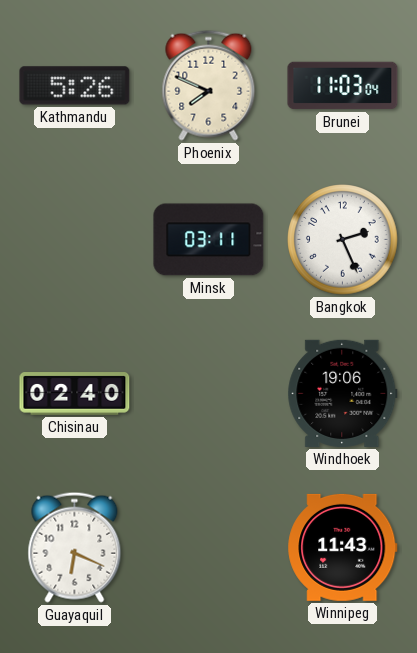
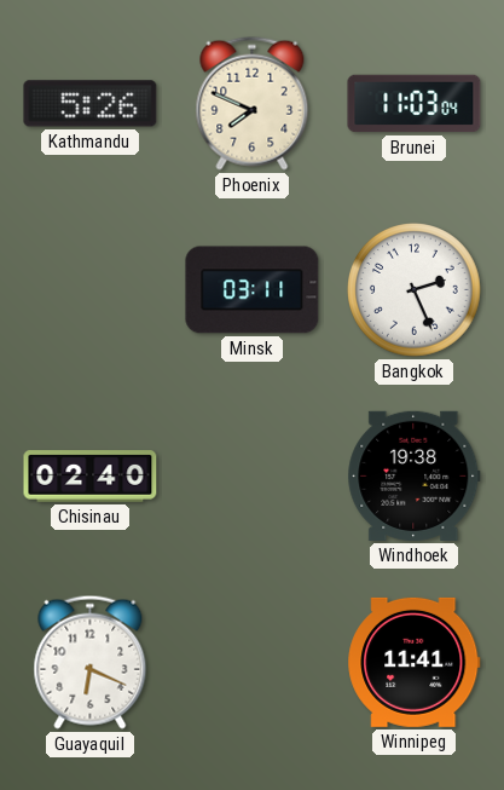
Windhoek: 19:06 -> 19:38 (415, 475)
Winnipeg: 11:43 -> 11:41 (415, 662)
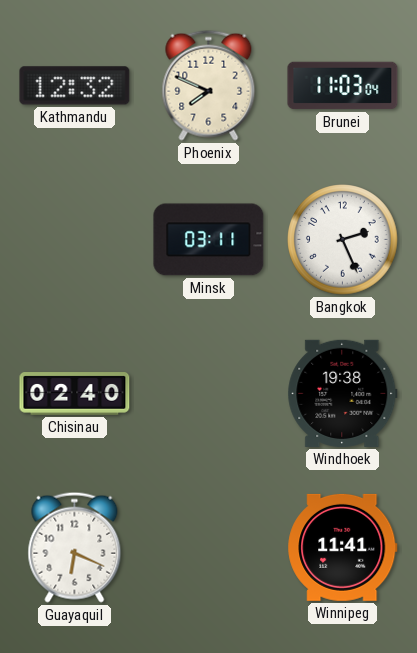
Kathmandu: 5:26 -> 12:32 (75, 86)
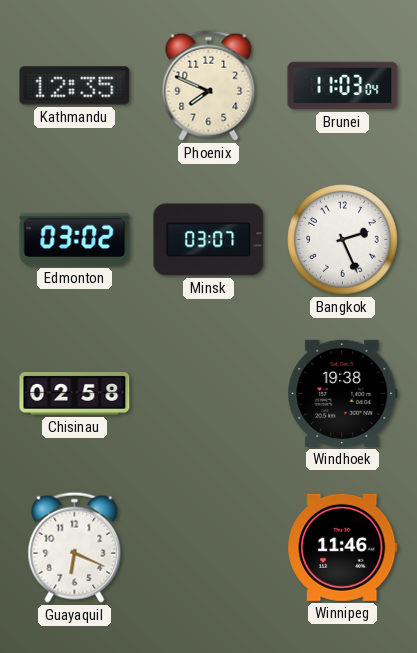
Kathmandu: 12:32 -> 12:35 (75, 86)
Edmonton: none -> 03:02 (75, 239)
Minsk: 03:11 -> 03:07 (209, 240)
Chisinau: 02:40 -> 02:58 (75, 394)
Winnipeg: 11:41 -> 11:46 (343, 547)
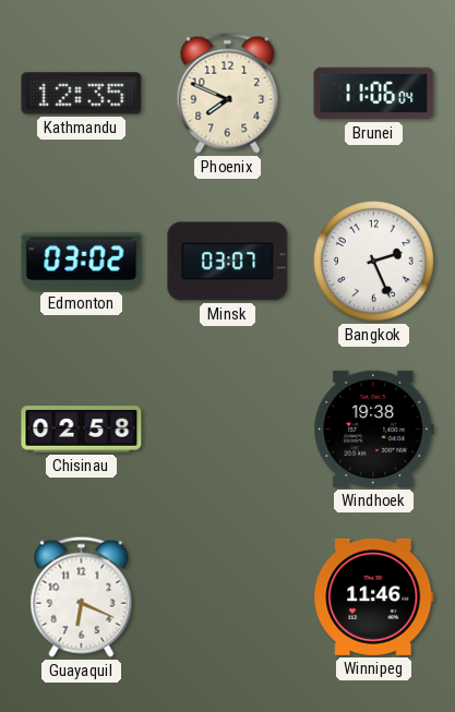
Brunei: 11:03 -> 11:06 (374, 94)
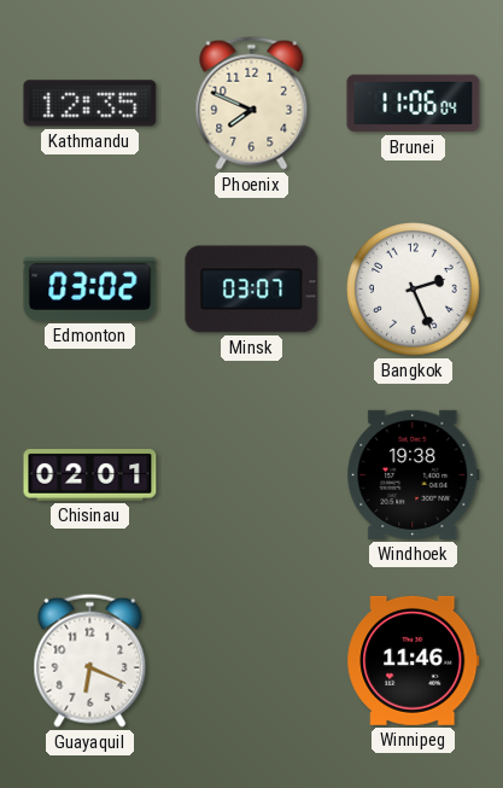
Chisinau: 02:58 -> 02:01 (90, 475)
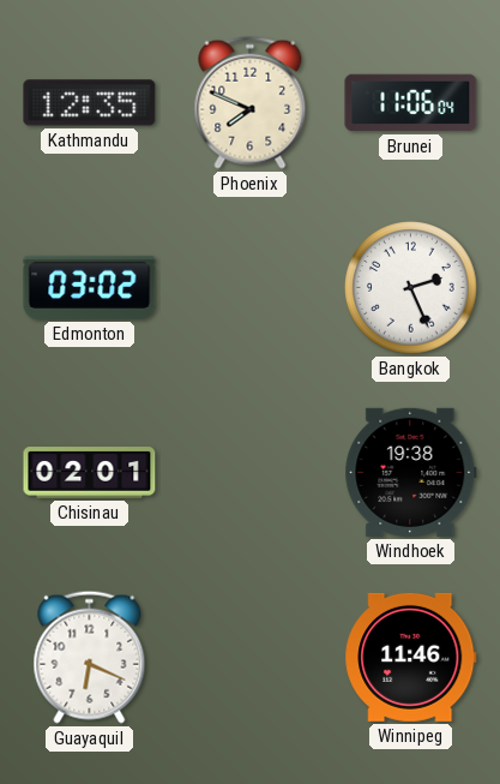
Minsk: 03:07 -> none (252, 290)
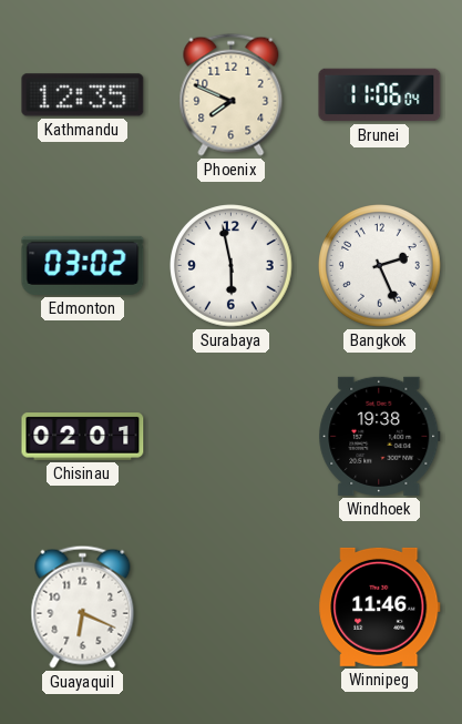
Surabaya: none -> 5:58 (232, 266)
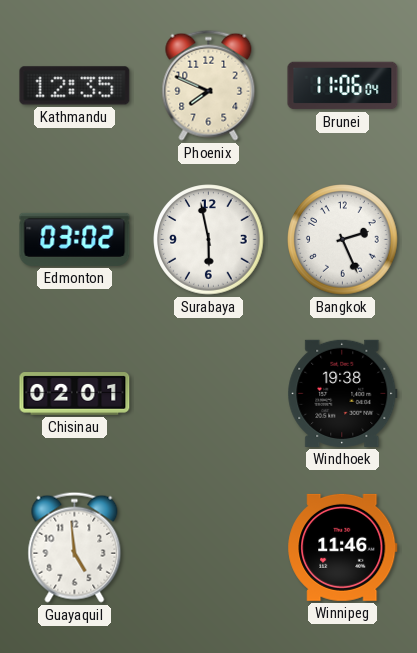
Guayaquil: 6:19 -> 4:59 (75, 547)
